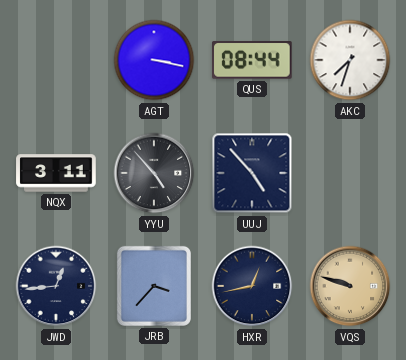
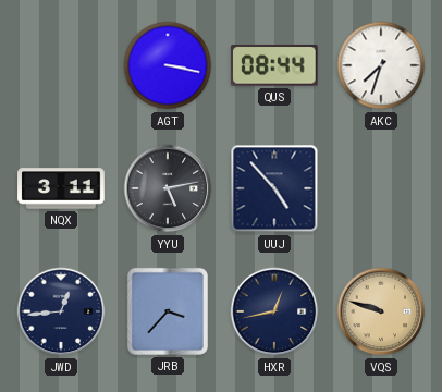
YYU: 4:53 -> 5:13 (168, 188)
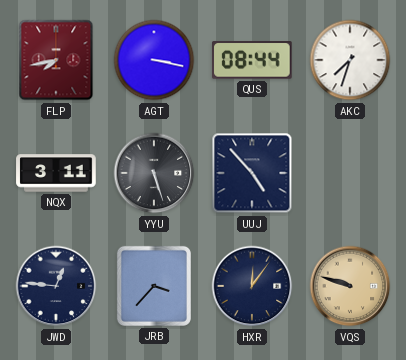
FLP: none -> 7:43 (56, 60)
YYU: 5:13 -> 5:27 (154, 173)
JWD: 12:44 -> 12:46 (56, 286)
HXR: 12:43 -> 12:06 (252, 286)
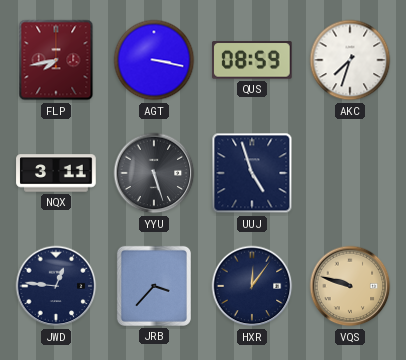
QUS: 08:44 -> 08:59 (253, 61)
UUJ: 4:53 -> 4:57 (252, 173)
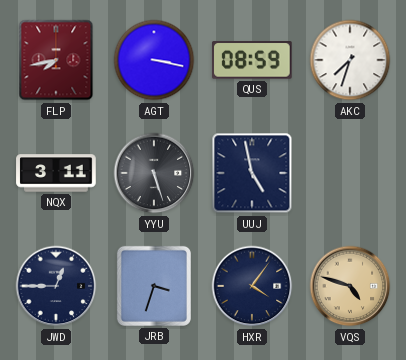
UUJ: 4:57 -> 4:58 (252, 173)
JWD: 12:46 -> 12:45 (56, 286)
JRB: 3:37 -> 3:33 (154, 286)
HXR: 12:06 -> 4:06 (252, 286)
VQS: 9:48 -> 4:48 (350, 286)
